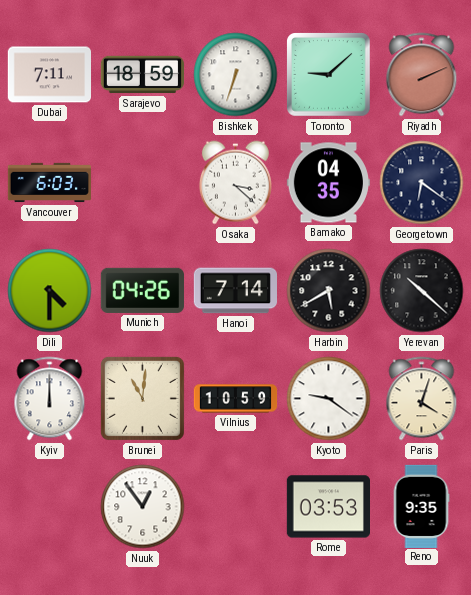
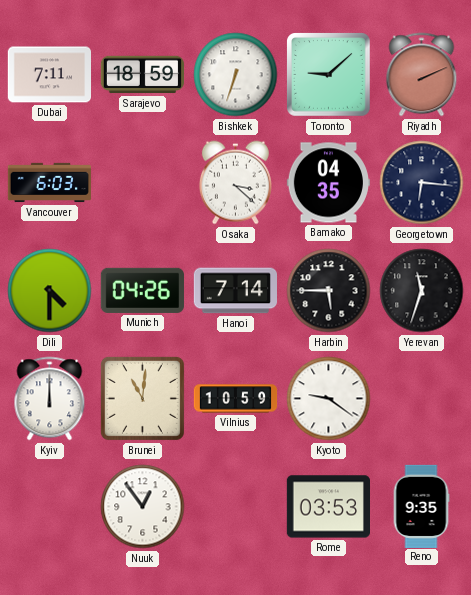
Georgetown: 6:21 -> 6:16 (422, 183)
Harbin: 5:40 -> 5:45 (329, 291)
Yerevan: 10:22 -> 11:33 (422, 291)
Paris: 4:03 -> none (422, 399)
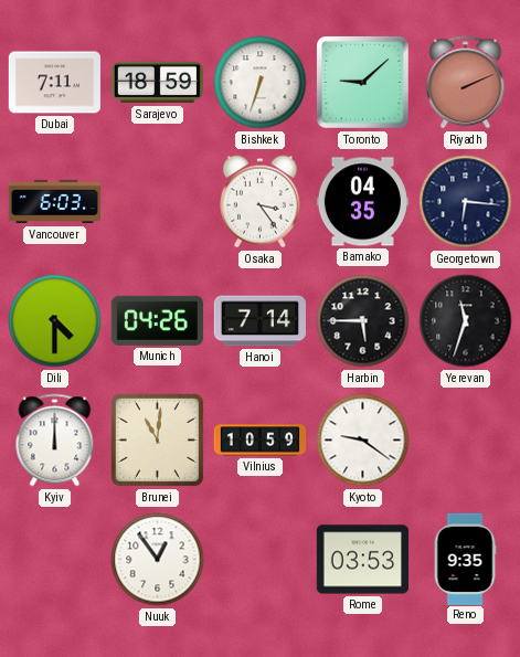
Osaka: 3:22 -> 3:24 (259, 202)
